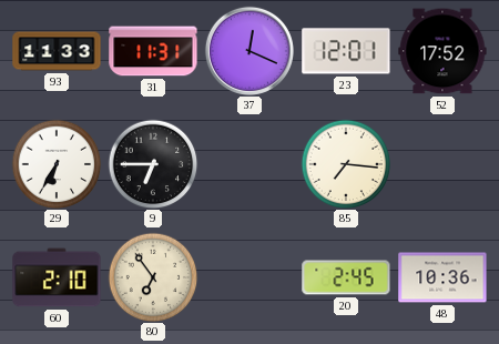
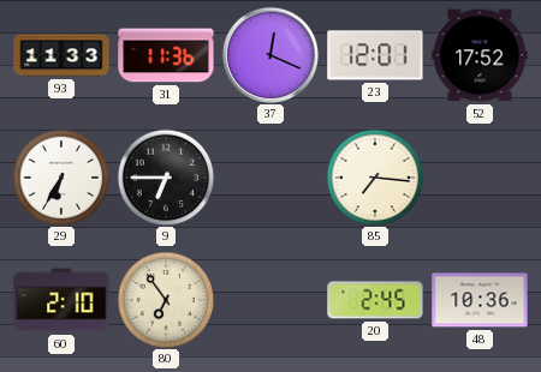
31: 11:31 -> 11:36 (166, 55)
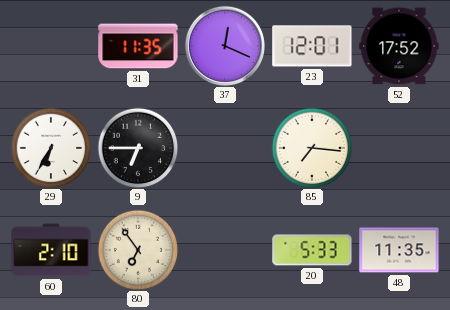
93: 11:33 -> none (61, 55)
31: 11:36 -> 11:35 (138, 46)
20: 2:45 -> 5:33 (312, 250)
48: 10:36 -> 11:35 (399, 250)
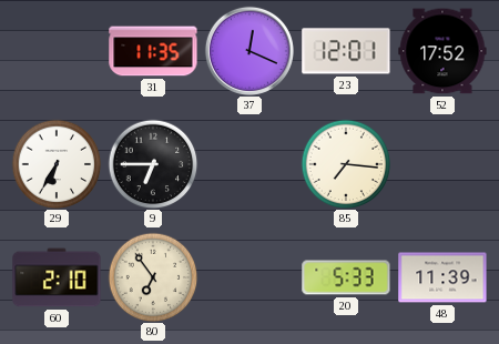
48: 11:35 -> 11:39 (442, 277)
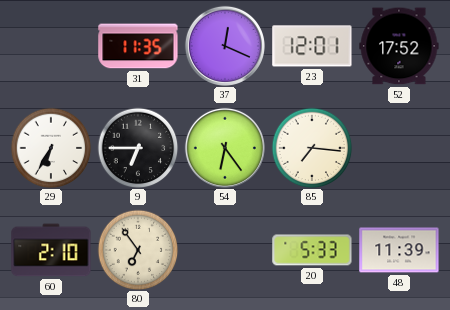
54: none -> 6:24 (225, 148)
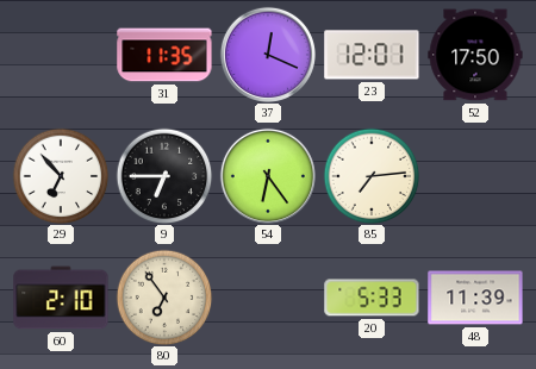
52: 17:52 -> 17:50 (475, 55)
29: 6:35 -> 6:53 (61, 176)
85: 7:16 -> 7:14 (372, 176)
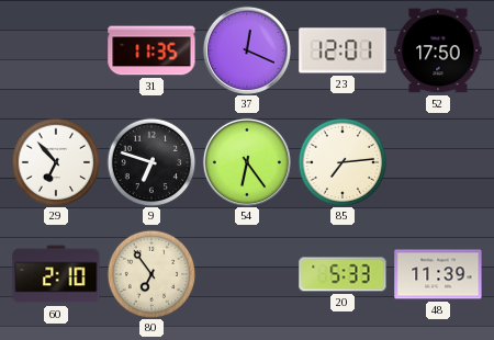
9: 6:45 -> 6:48 (151, 162)
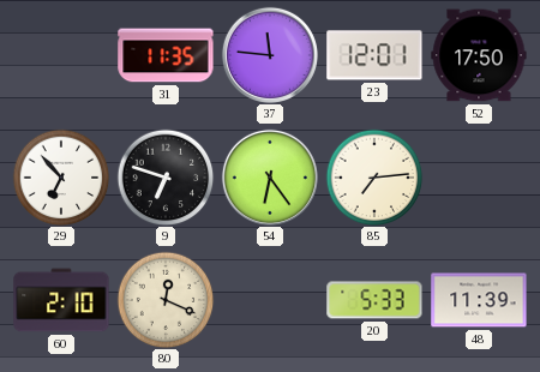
37: 12:19 -> 11:46 (270, 55)
80: 6:54 -> 12:19 (166, 300)
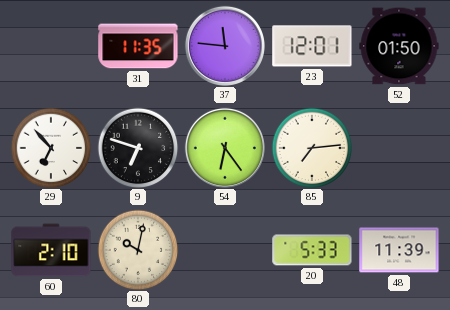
52: 17:50 -> 01:50 (399, 46)
80: 12:19 -> 10:02 (138, 250)
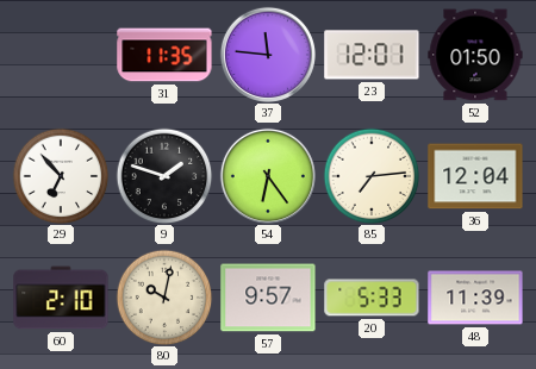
9: 6:48 -> 1:48 (164, 176)
36: none -> 12:04 (475, 176)
57: none -> 9:57 (268, 298)
